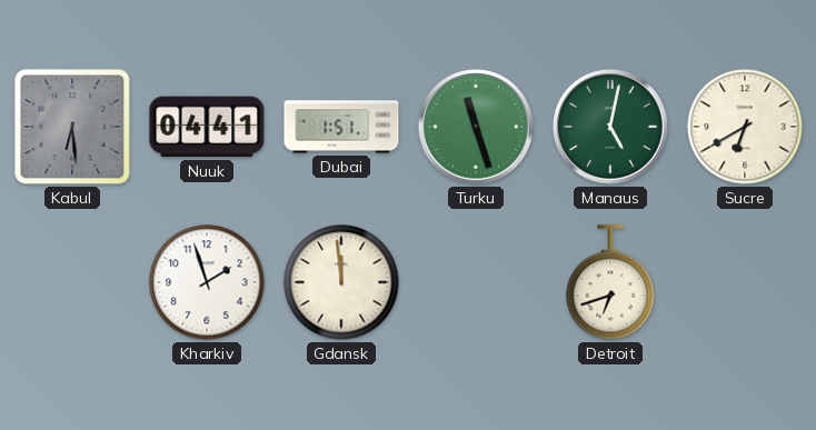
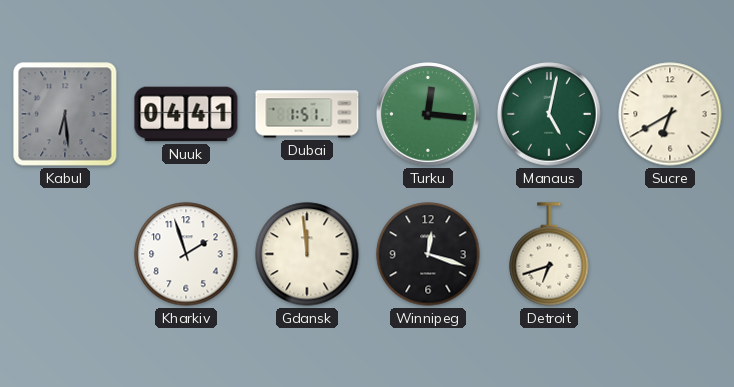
Turku: 11:27 -> 12:16 (428, 114)
Winnipeg: none -> 12:18 (428, 254)
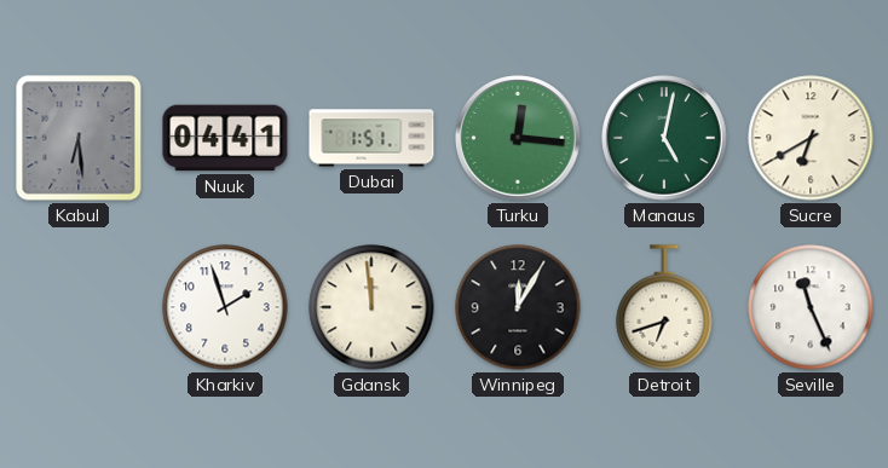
Winnipeg: 12:18 -> 12:05 (518, 307)
Seville: none -> 11:26 (811, 307)
